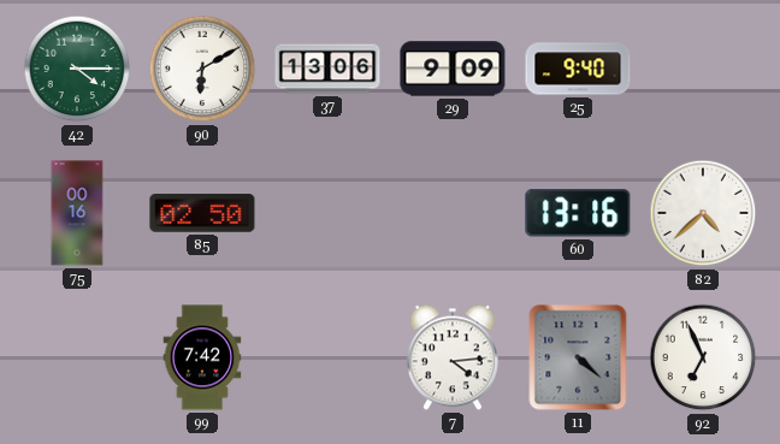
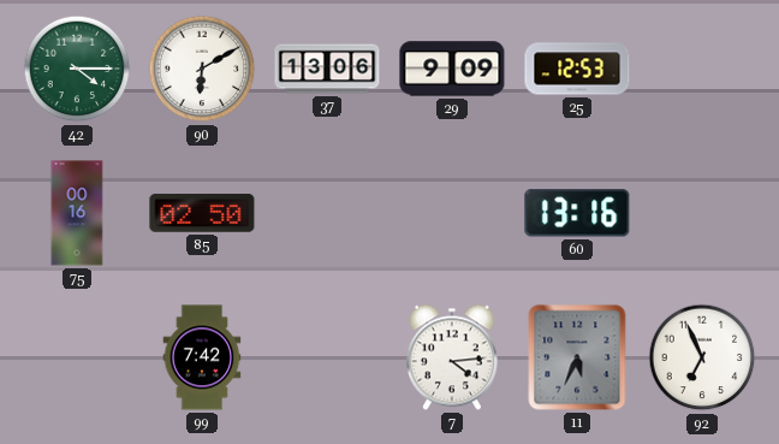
25: 9:40 -> 12:53 (577, 69)
82: 4:38 -> none (703, 213)
11: 4:22 -> 5:34 (577, 357)
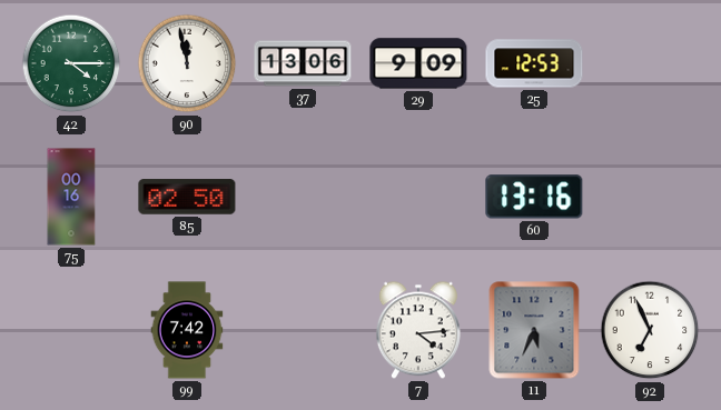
90: 6:10 -> 11:58 (187, 63)
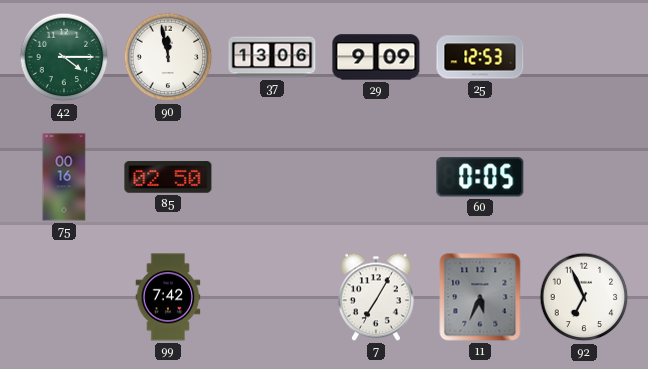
60: 13:16 -> 0:05 (480, 177)
7: 4:14 -> 7:05 (376, 297)
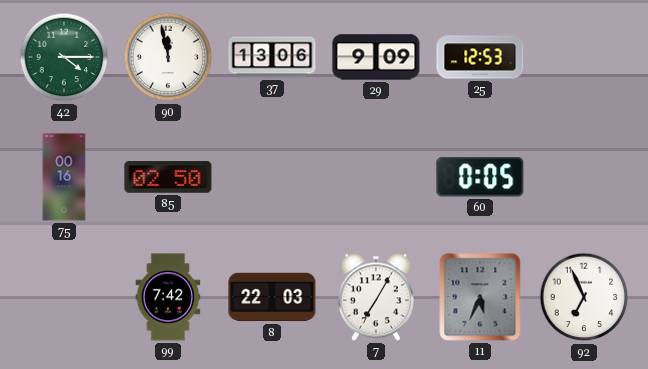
8: none -> 22:03 (272, 297)
